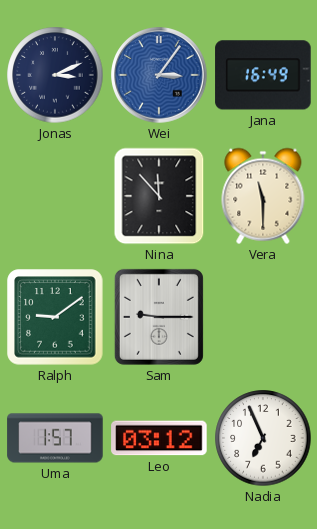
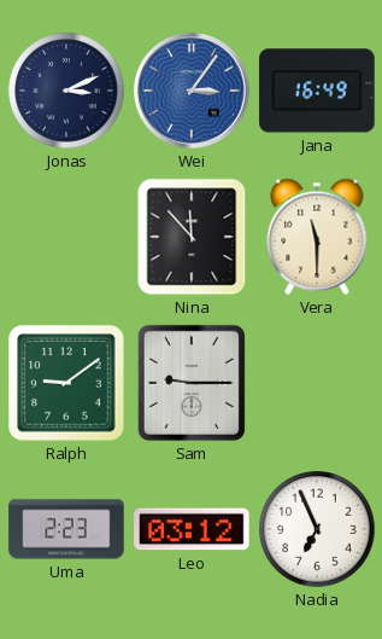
Uma: 1:57 -> 2:23 (66, 529)
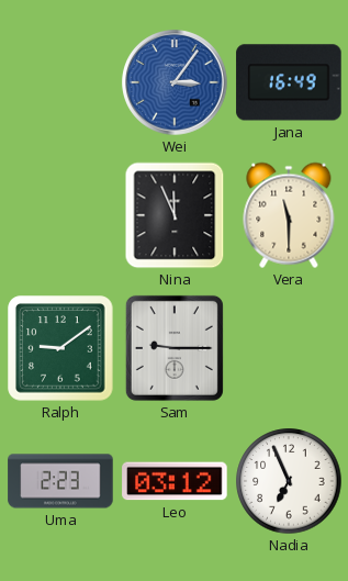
Jonas: 3:11 -> none (66, 91)
Nina: 11:53 -> 11:56 (175, 215)
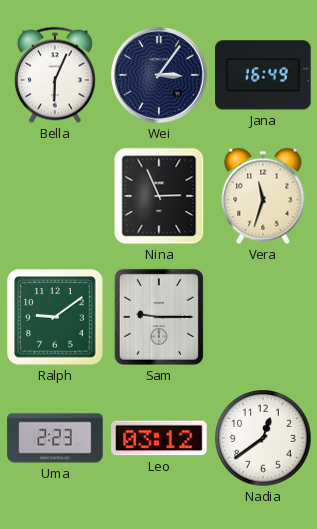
Bella: none -> 6:04 (55, 75)
Wei dial: blue -> navy (159, 75)
Nina: 11:56 -> 2:56 (159, 196)
Vera: 11:30 -> 11:33 (263, 196)
Nadia: 6:56 -> 12:39 (263, 438)
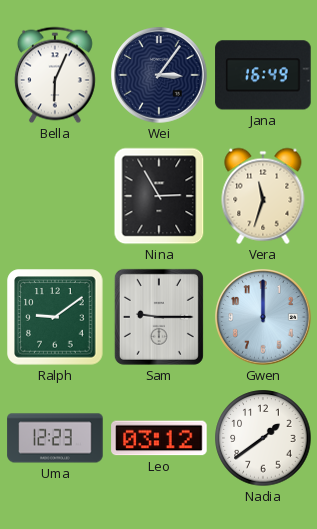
Nina: 2:56 -> 2:55 (159, 196)
Gwen: none -> 12:00 (263, 317)
Uma: 2:23 -> 12:23 (55, 438)
Nadia: 12:39 -> 1:39 (263, 438)
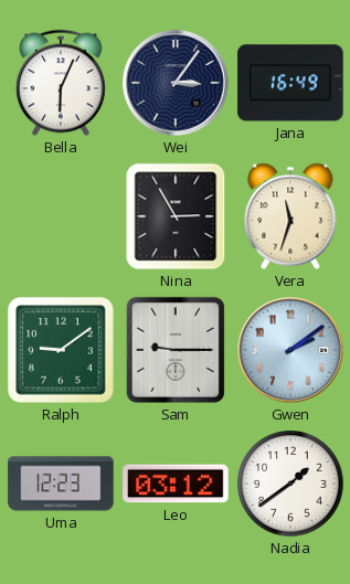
Gwen: 12:00 -> 2:09 (290, 350)
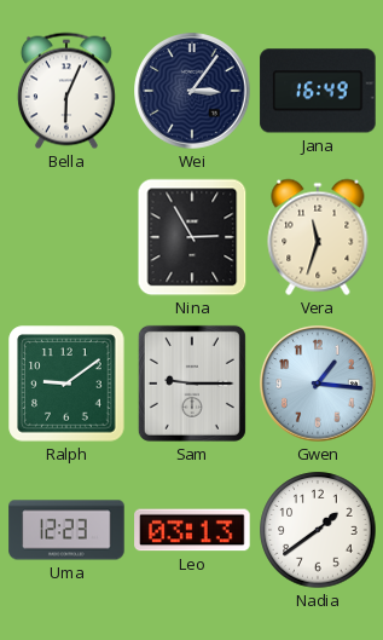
Gwen: 2:09 -> 1:16 (318, 384)
Leo: 03:12 -> 03:13 (192, 530)
